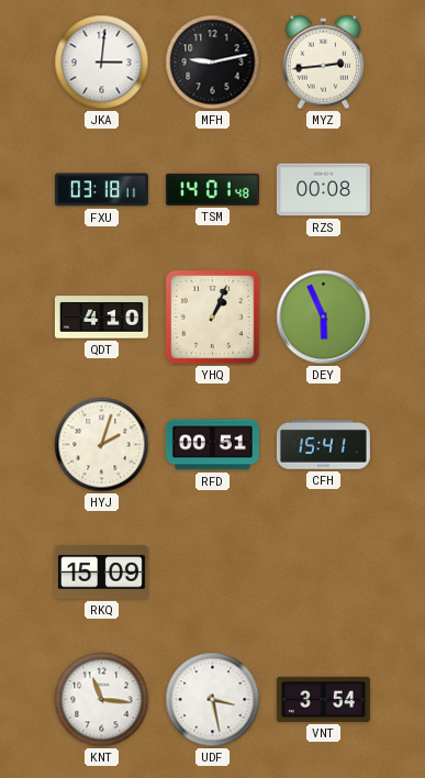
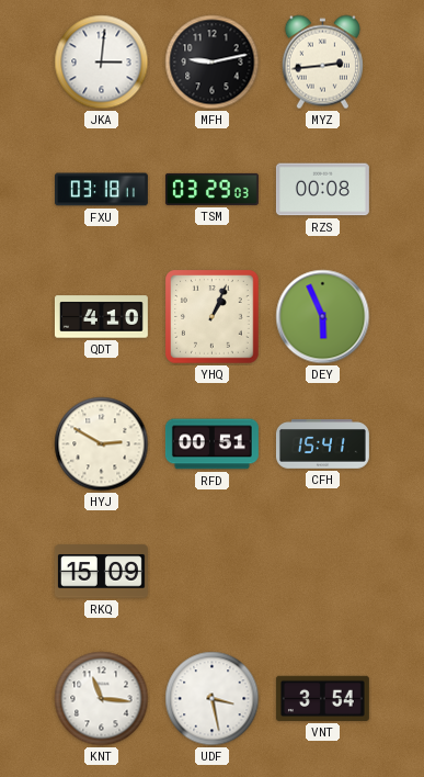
TSM: 14:01 -> 03:29 (211, 189)
HYJ: 2:03 -> 2:50 (102, 444)
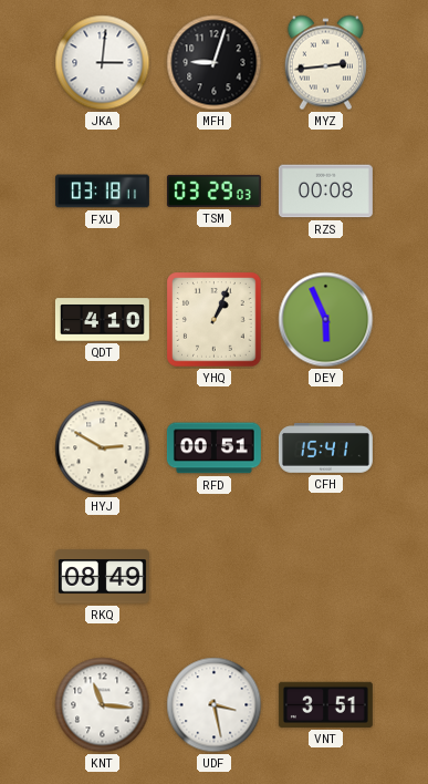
MFH: 9:13 -> 9:03 (215, 63)
RKQ: 15:09 -> 08:49 (102, 577)
VNT: 3:54 -> 3:51 (325, 704)
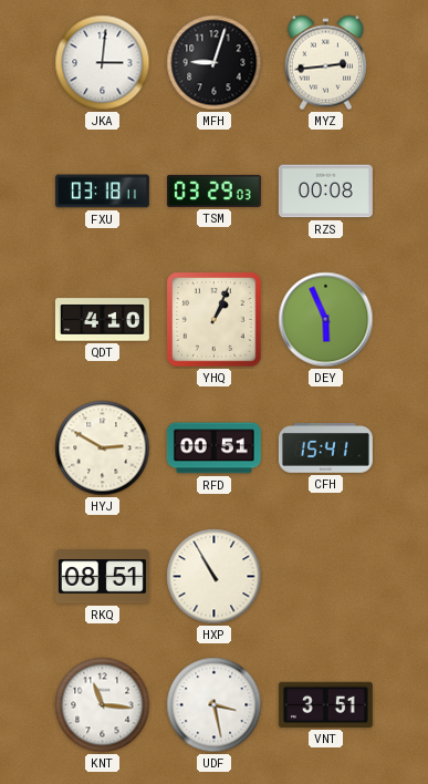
RKQ: 08:49 -> 08:51 (102, 577)
HXP: none -> 10:55 (215, 577)
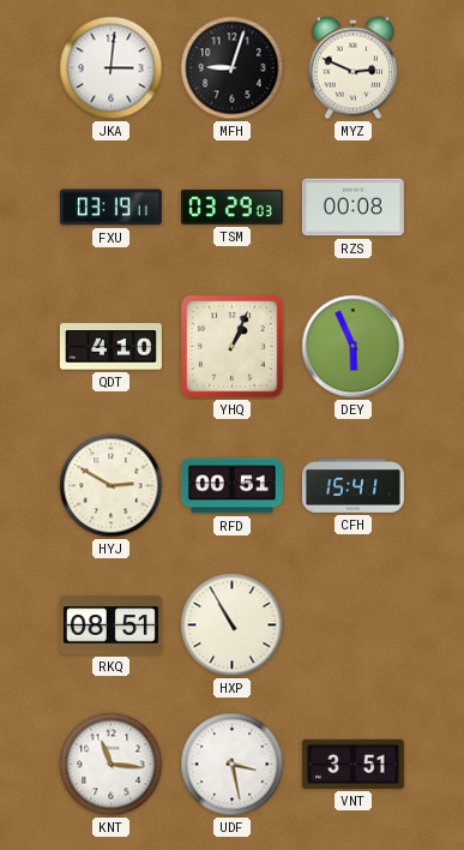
MYZ: 2:44 -> 2:49 (352, 68)
FXU: 03:18 -> 03:19 (110, 208)
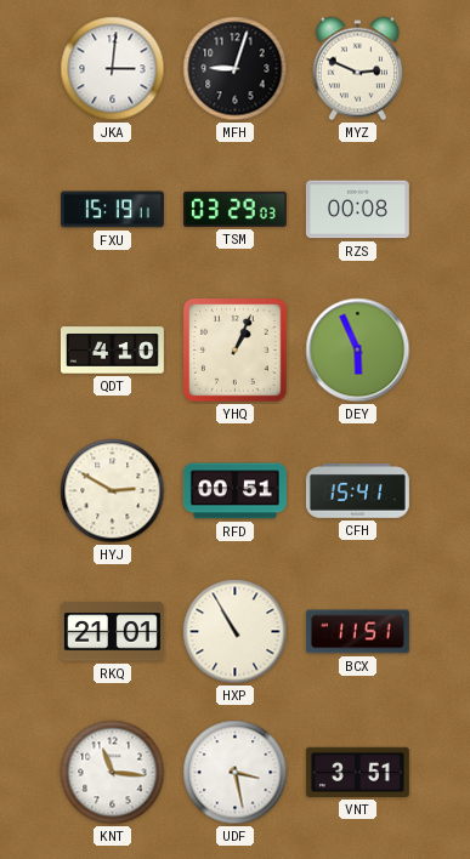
FXU: 03:19 -> 15:19 (112, 210)
RKQ: 08:51 -> 21:01 (112, 632)
BCX: none -> 11:51 (357, 632)
